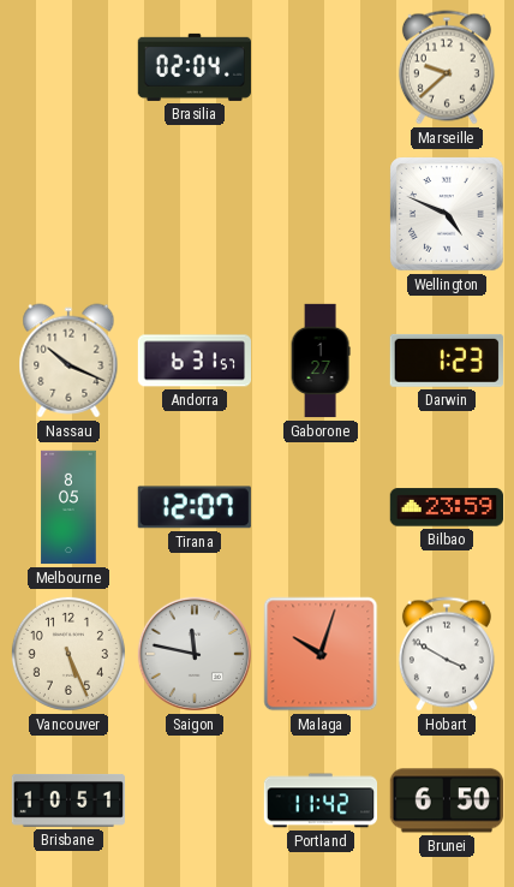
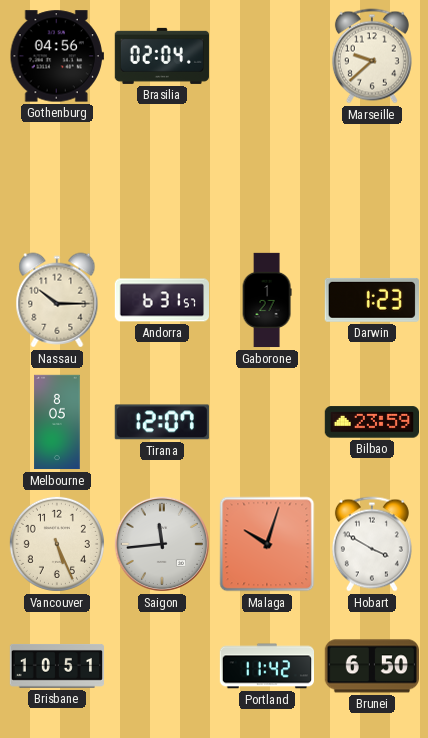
Gothenburg: none -> 04:56 (57, 56)
Wellington: 4:49 -> none (447, 214)
Nassau: 10:19 -> 10:15 (57, 300)
Saigon: 11:47 -> 11:44 (162, 544)
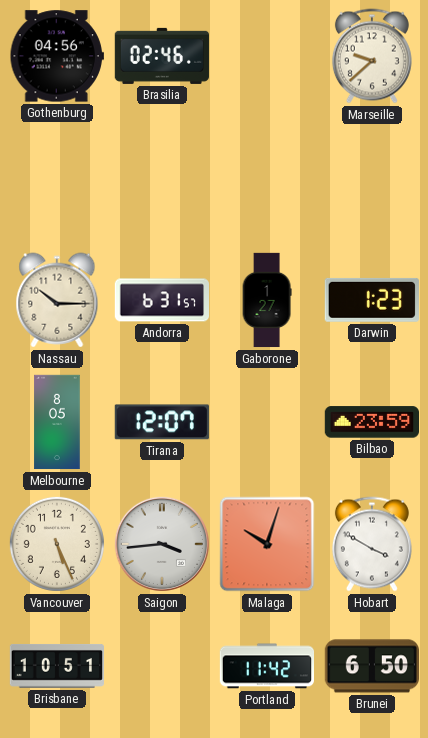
Brasilia: 02:04 -> 02:46 (162, 56)
Saigon: 11:44 -> 3:44 (162, 544)
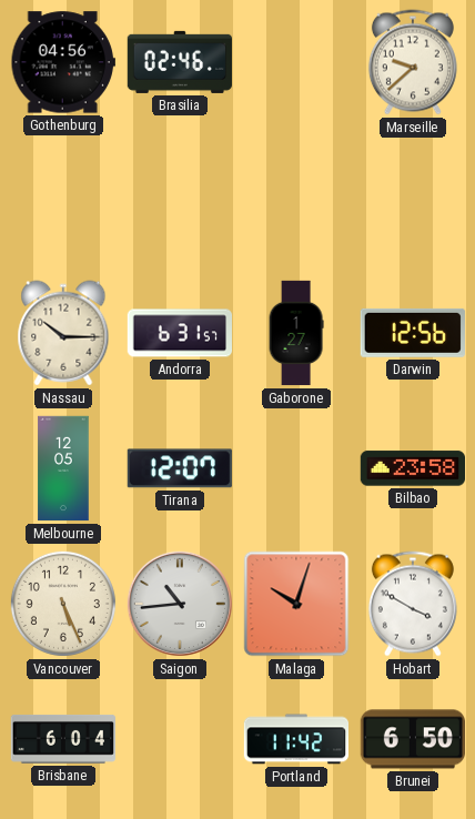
Darwin: 1:23 -> 12:56 (413, 333)
Melbourne: 8:05 -> 12:05 (63, 468)
Bilbao: 23:59 -> 23:58 (412, 468)
Saigon: 3:44 -> 10:44 (180, 604)
Brisbane: 10:51 -> 6:04 (62, 739)
